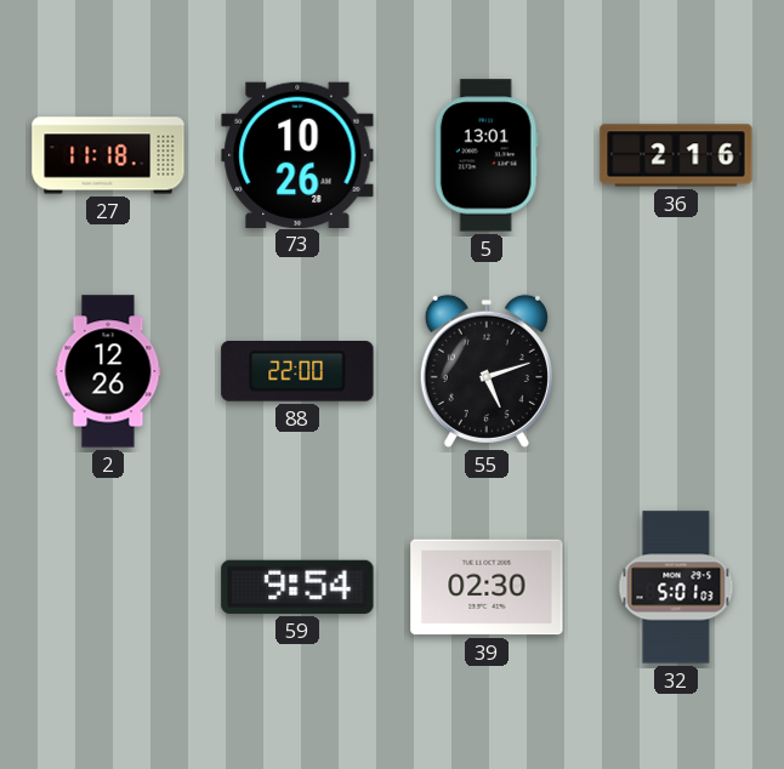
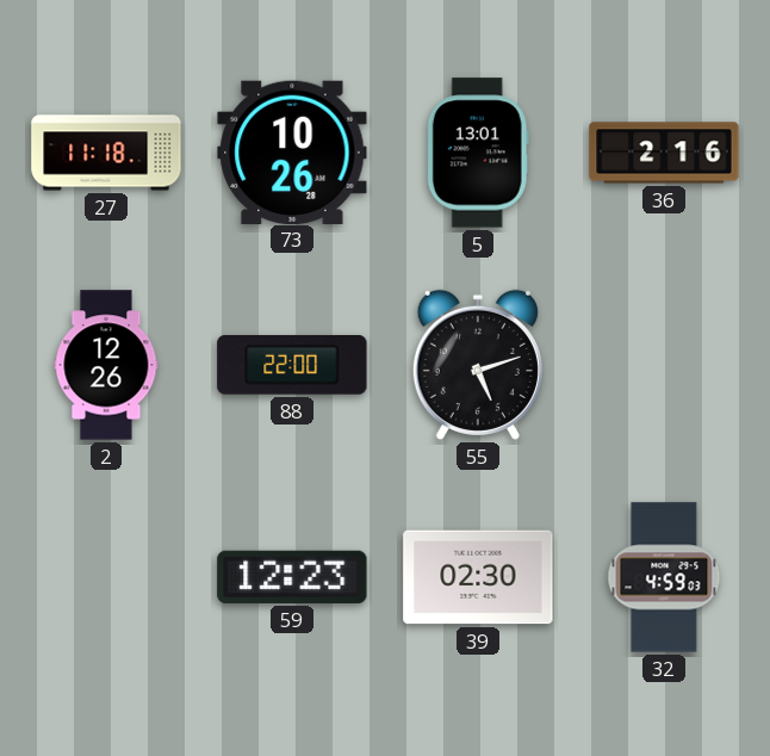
59: 9:54 -> 12:23 (292, 577)
32: 5:01 -> 4:59 (664, 577)
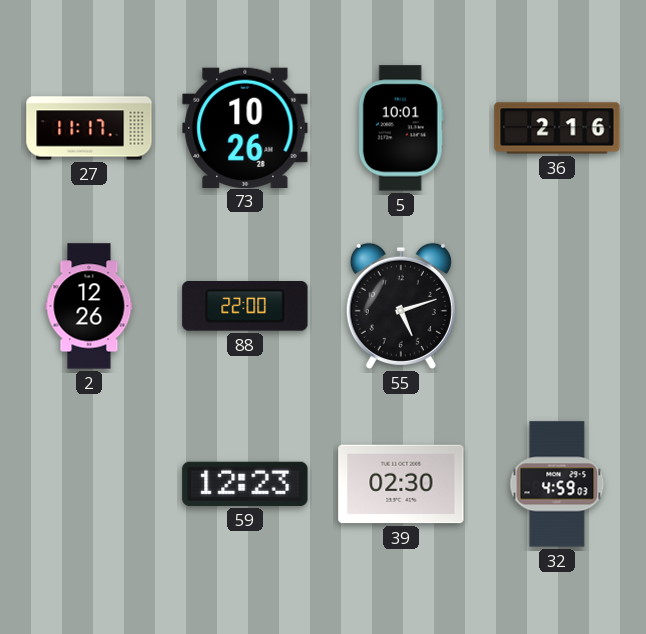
27: 11:18 -> 11:17 (89, 128)
5: 13:01 -> 10:01 (401, 128)
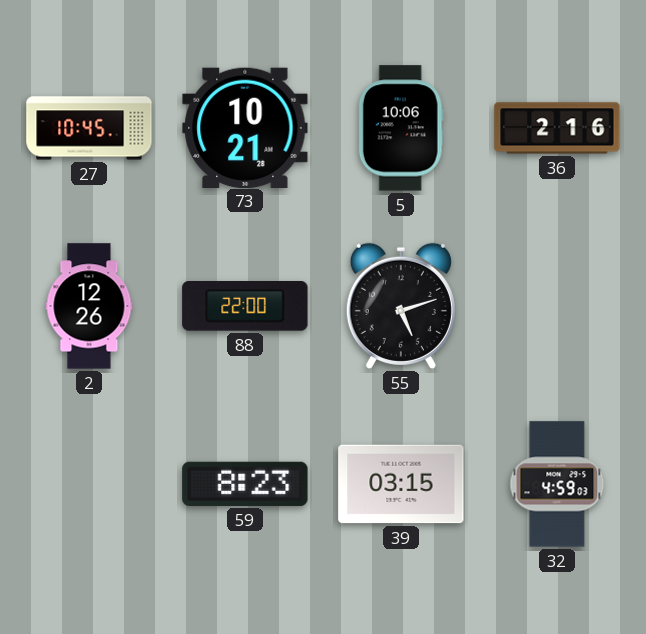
27: 11:17 -> 10:45 (89, 128)
73: 10:26 -> 10:21 (245, 127)
5: 10:01 -> 10:06 (401, 128)
59: 12:23 -> 8:23 (245, 484)
39: 02:30 -> 03:15 (401, 484)
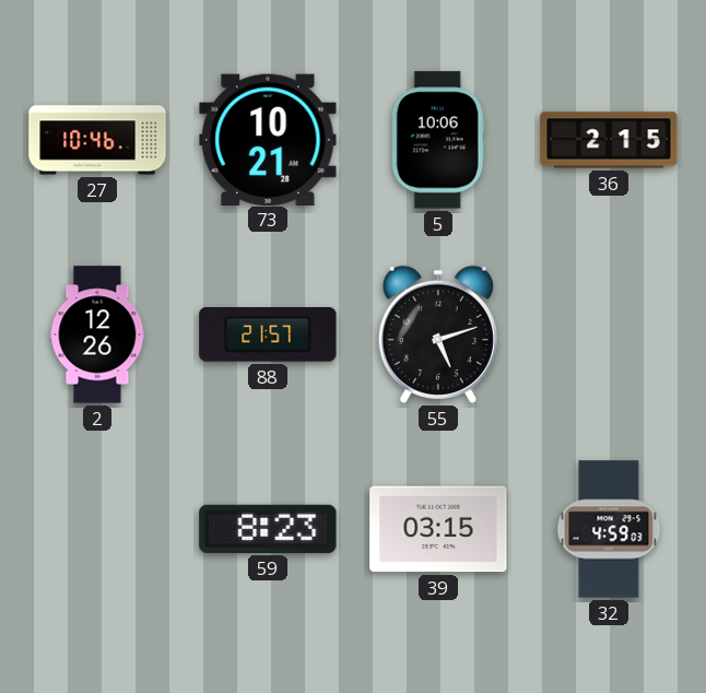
27: 10:45 -> 10:46 (97, 140)
36: 2:16 -> 2:15 (609, 140)
88: 22:00 -> 21:57 (268, 336)
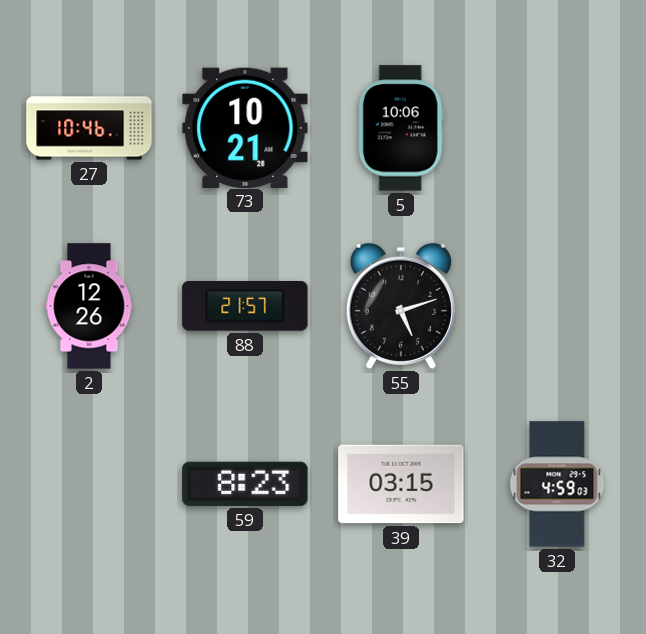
36: 2:15 -> none (609, 140)
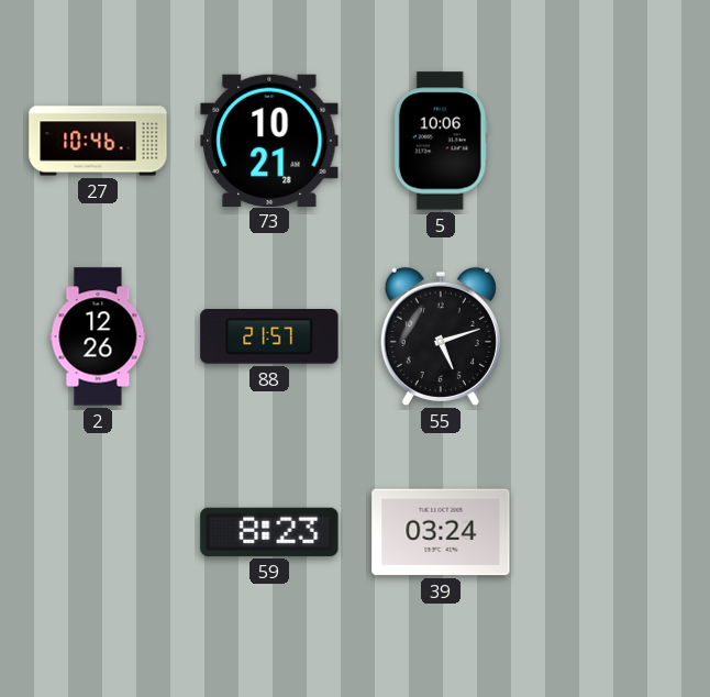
39: 03:15 -> 03:24 (441, 532)
32: 4:59 -> none (557, 484)
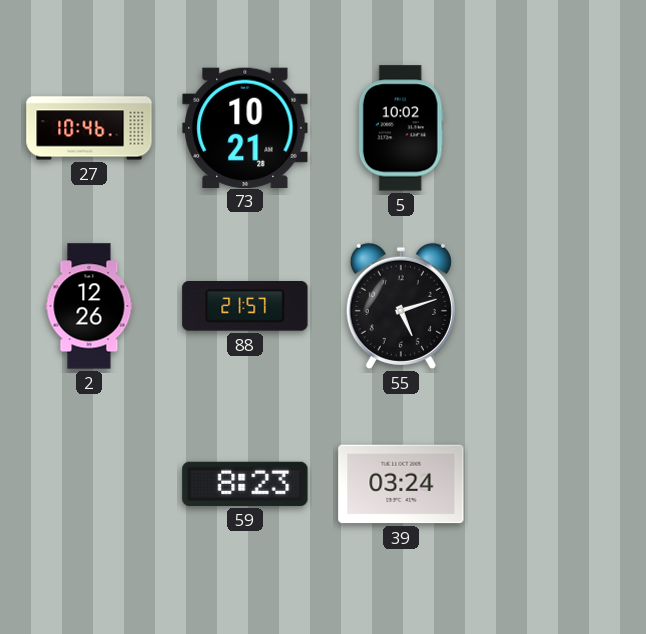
5: 10:06 -> 10:02 (401, 128)
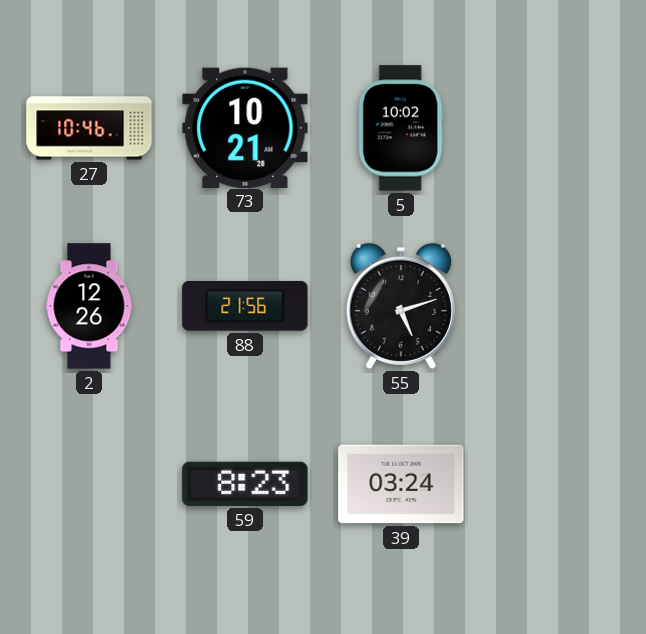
88: 21:57 -> 21:56 (245, 307)
